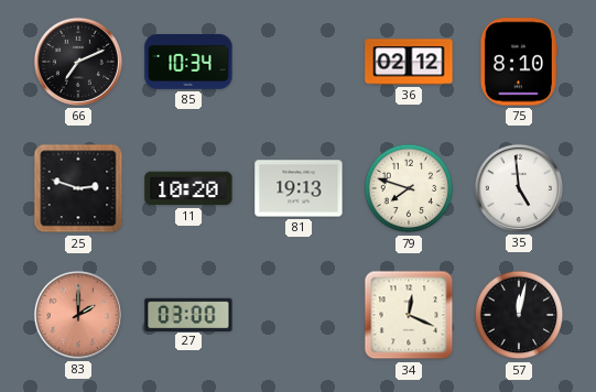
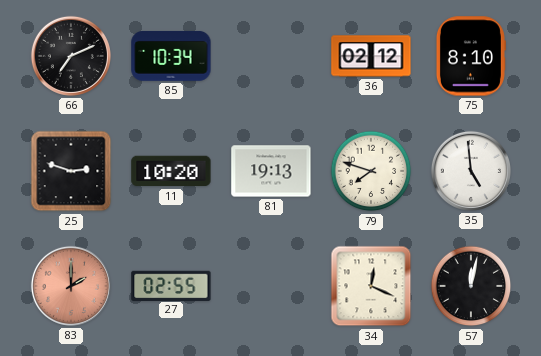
27: 03:00 -> 02:55 (171, 285)
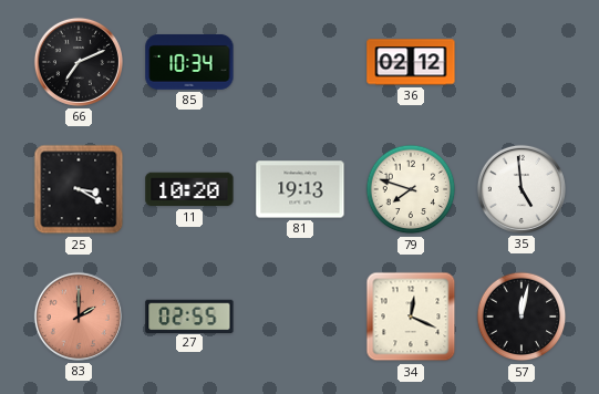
75: 8:10 -> none (470, 56)
25: 2:48 -> 3:20 (79, 189)
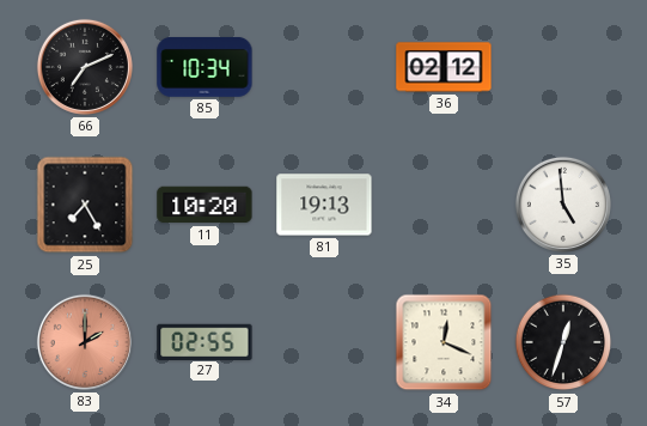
25: 3:20 -> 7:25 (85, 205)
79: 7:48 -> none (411, 189)
57: 12:02 -> 12:33 (563, 342)
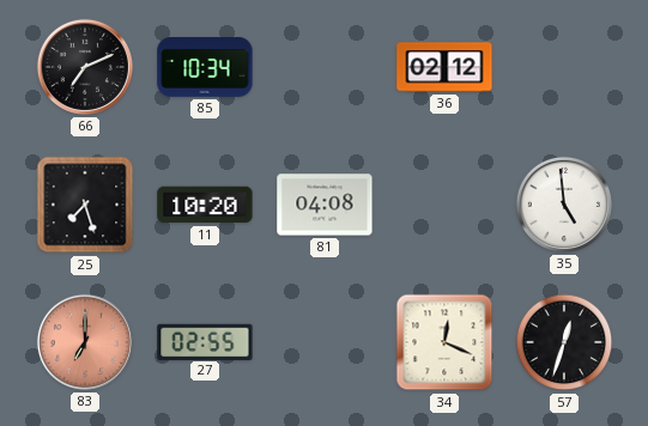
25: 7:25 -> 7:27 (85, 205)
81: 19:13 -> 04:08 (325, 205)
83: 2:00 -> 7:00 (85, 342)
